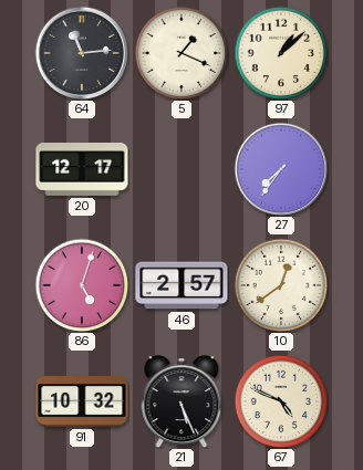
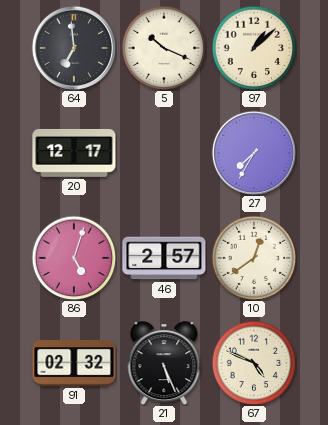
64: 11:14 -> 6:59 (73, 47)
5: 1:19 -> 10:19 (164, 48)
27: 7:36 -> 7:35 (253, 152)
91: 10:32 -> 02:32 (74, 364)
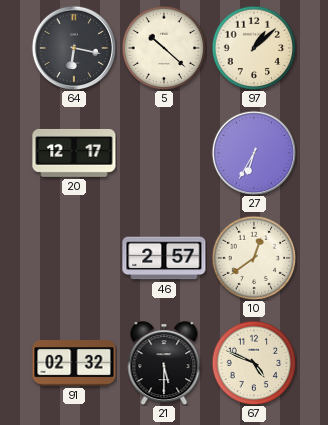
64: 6:59 -> 6:17 (73, 47)
5: 10:19 -> 10:22 (164, 48)
27: 7:35 -> 6:35 (253, 152)
86: 5:03 -> none (74, 258)
21: 5:26 -> 5:30 (164, 363)
